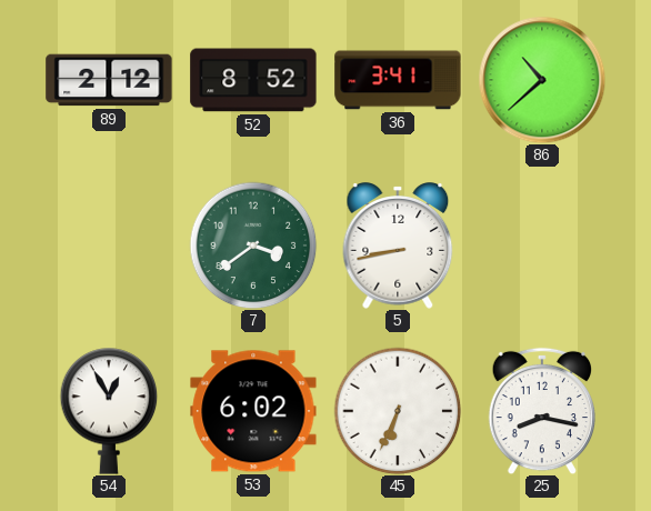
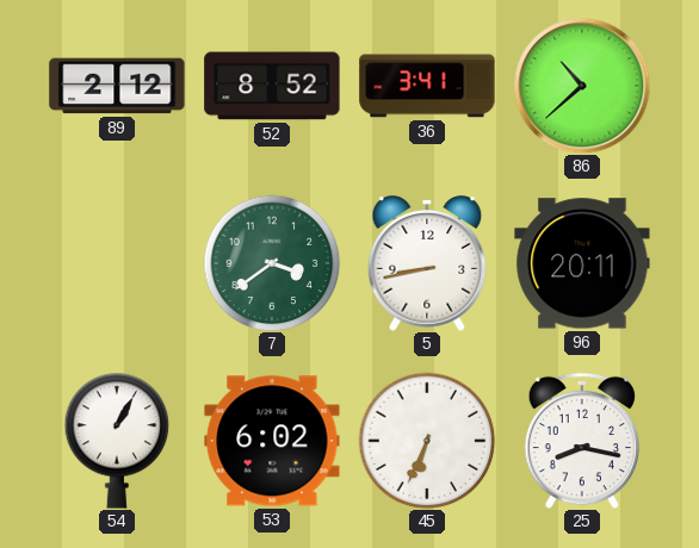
96: none -> 20:11 (582, 263)
54: 12:55 -> 1:05 (117, 441)
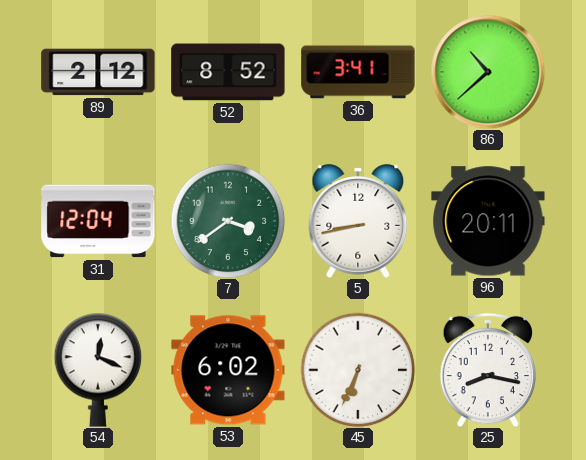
31: none -> 12:04 (98, 221)
54: 1:05 -> 12:19 (98, 370)
